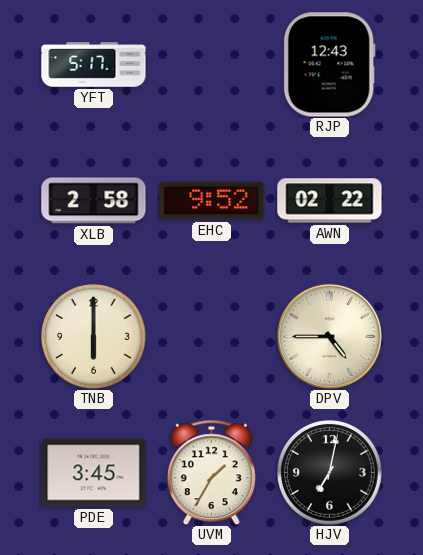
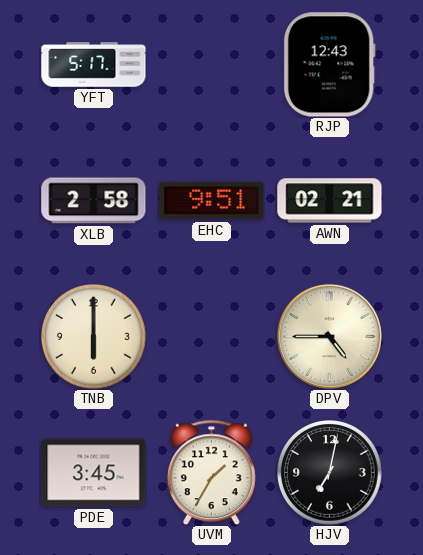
EHC: 9:52 -> 9:51 (212, 201)
AWN: 02:22 -> 02:21 (330, 201)
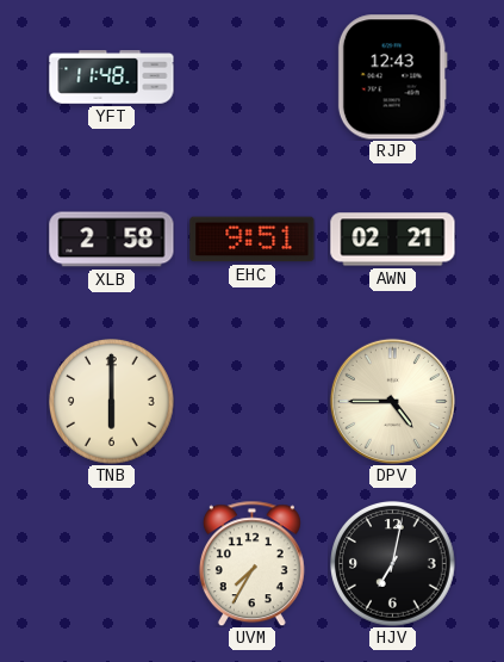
YFT: 5:17 -> 11:48 (112, 78)
PDE: 3:45 -> none (94, 473)
UVM: 1:35 -> 7:35 (251, 563)
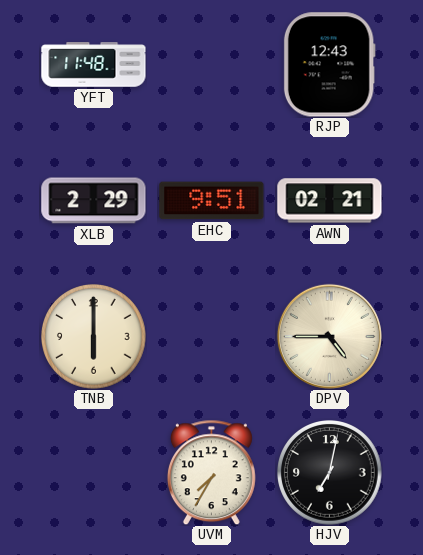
XLB: 2:58 -> 2:29 (94, 201)
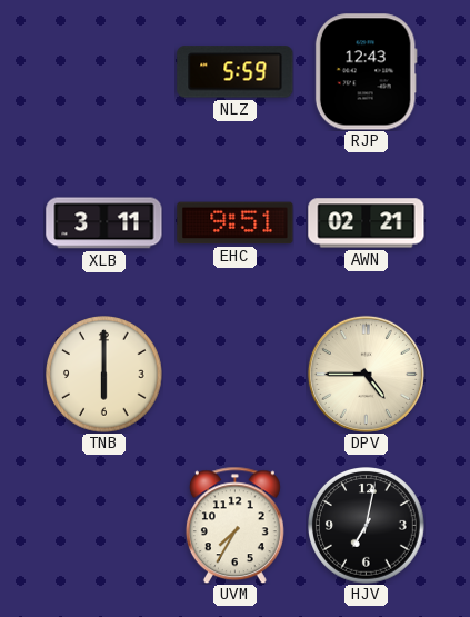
YFT: 11:48 -> none (94, 65)
NLZ: none -> 5:59 (236, 72)
XLB: 2:29 -> 3:11 (104, 223)
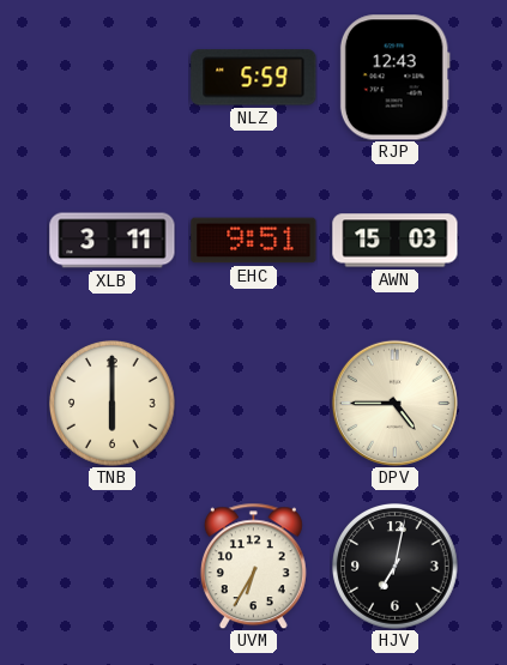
AWN: 02:21 -> 15:03 (396, 241)
UVM: 7:35 -> 6:35 (253, 566)
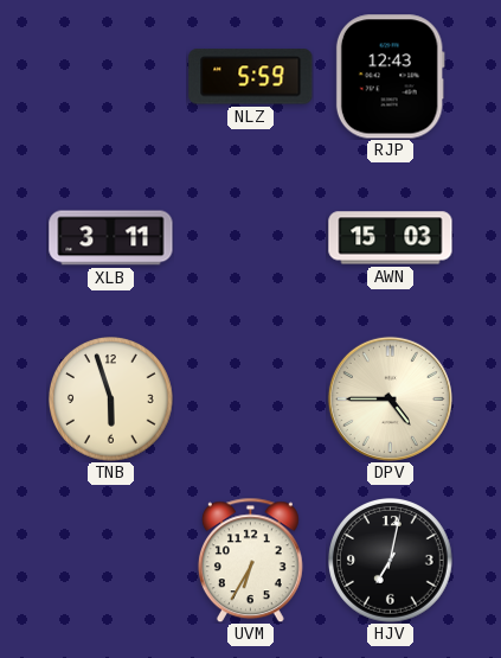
EHC: 9:51 -> none (254, 241)
TNB: 6:00 -> 5:57 (111, 400)
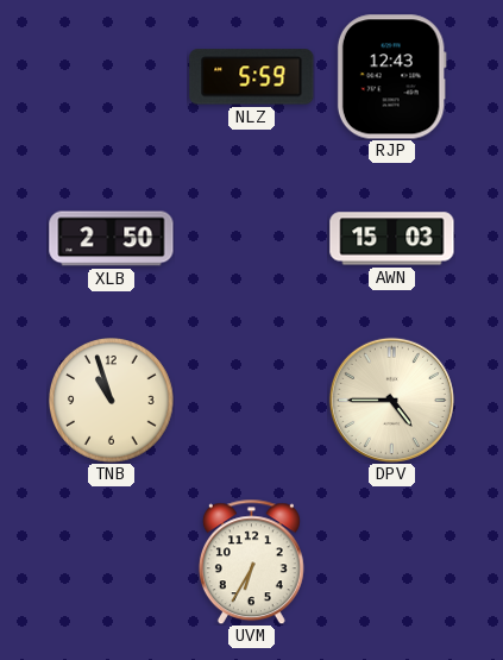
XLB: 3:11 -> 2:50 (112, 239)
TNB: 5:57 -> 10:57 (112, 401)
HJV: 7:02 -> none (391, 561)
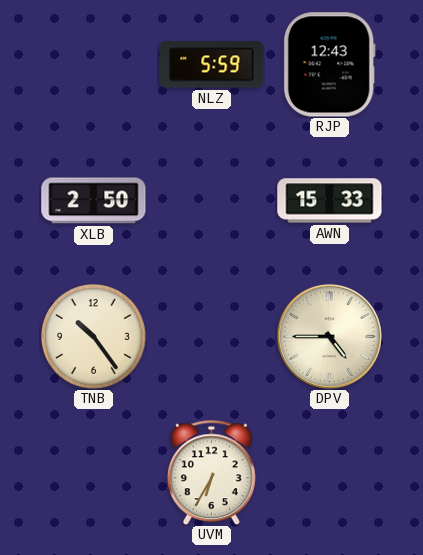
AWN: 15:03 -> 15:33 (330, 201)
TNB: 10:57 -> 10:24 (94, 337)
